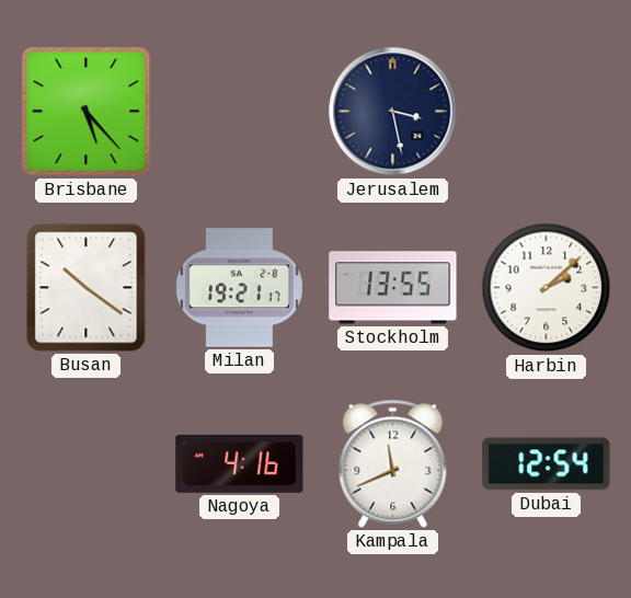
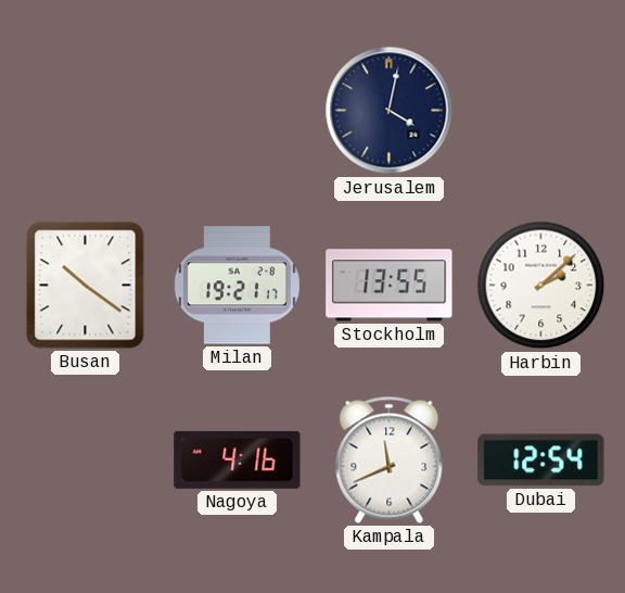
Brisbane: 5:23 -> none (87, 112)
Jerusalem: 3:28 -> 4:02 (390, 111)
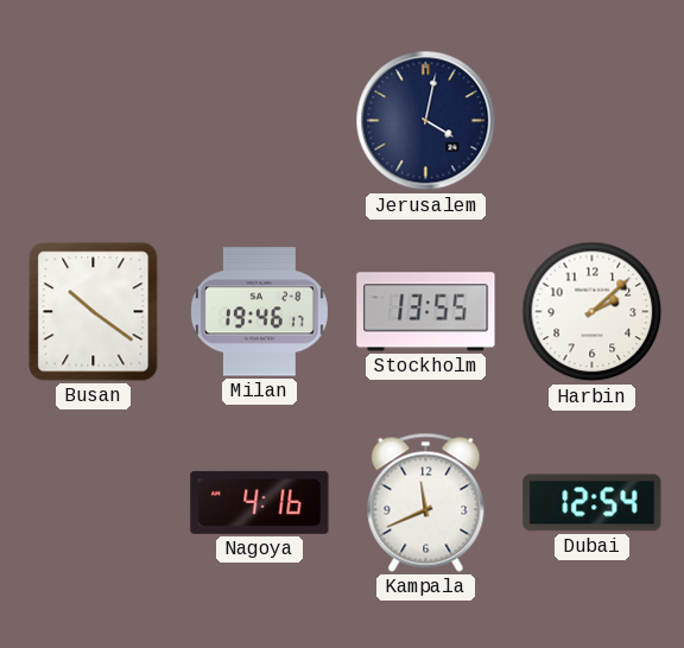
Milan: 19:21 -> 19:46 (259, 312)
